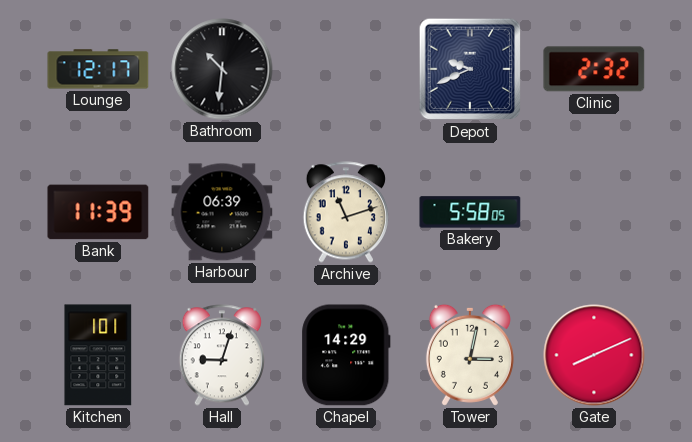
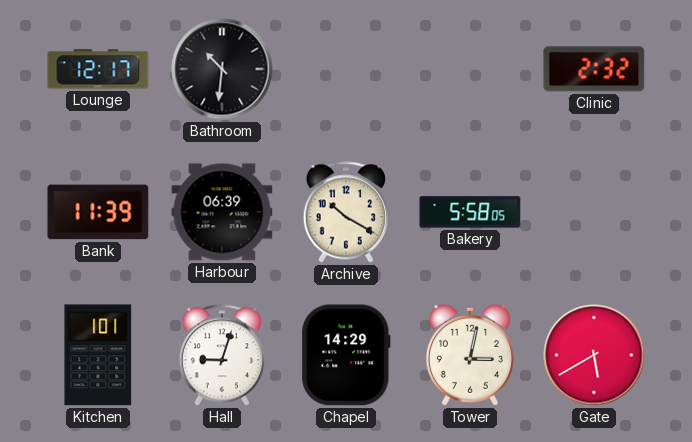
Depot: 9:41 -> none (470, 69)
Archive: 11:12 -> 10:20 (345, 212)
Gate: 8:11 -> 5:40 (594, 355)
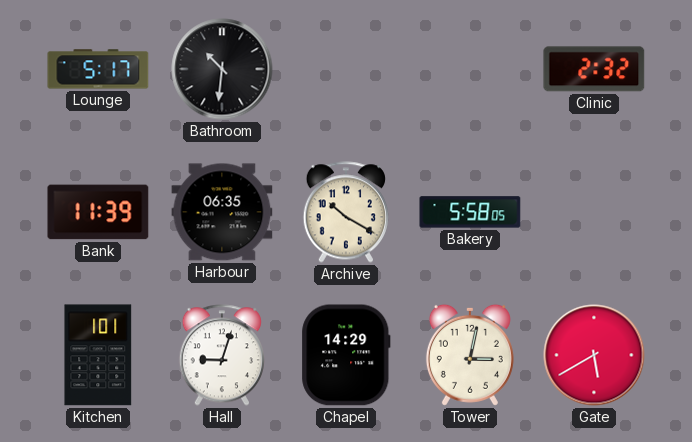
Lounge: 12:17 -> 5:17 (98, 69)
Harbour: 06:39 -> 06:35 (222, 212)
